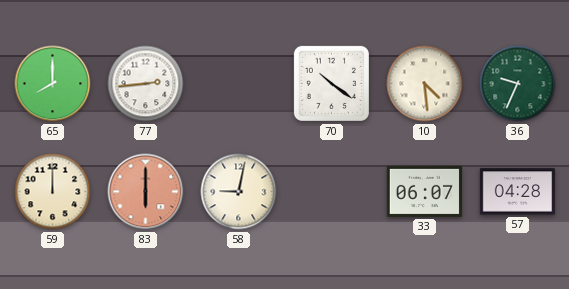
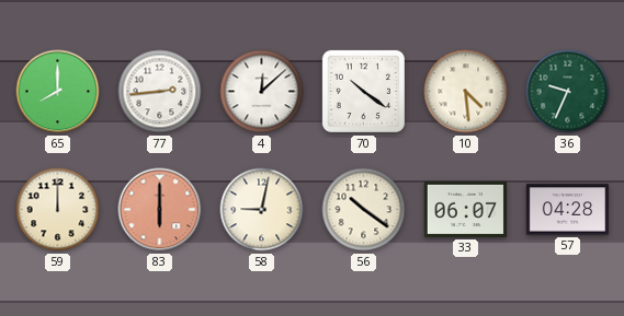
4: none -> 12:08 (262, 92)
56: none -> 10:21 (364, 210)
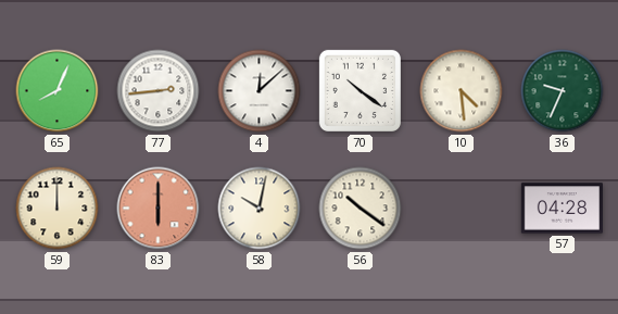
65: 8:00 -> 8:04 (58, 91)
58: 9:02 -> 10:02 (260, 209)
33: 06:07 -> none (465, 209)
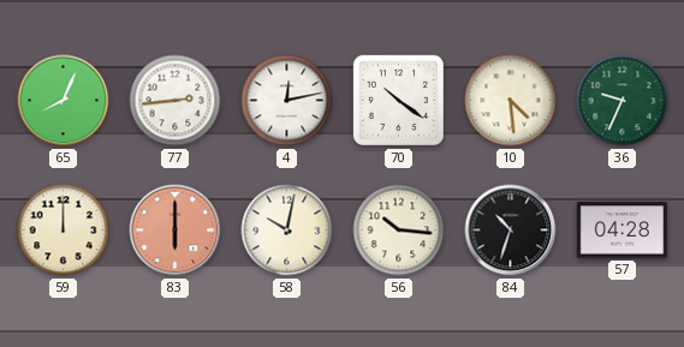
4: 12:08 -> 12:13 (287, 101)
56: 10:21 -> 10:16 (399, 231)
84: none -> 10:33 (511, 231)
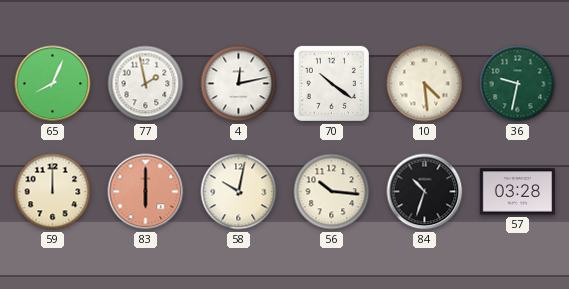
77: 2:44 -> 1:58 (146, 84)
36: 9:34 -> 9:32 (518, 84)
57: 04:28 -> 03:28 (517, 192)
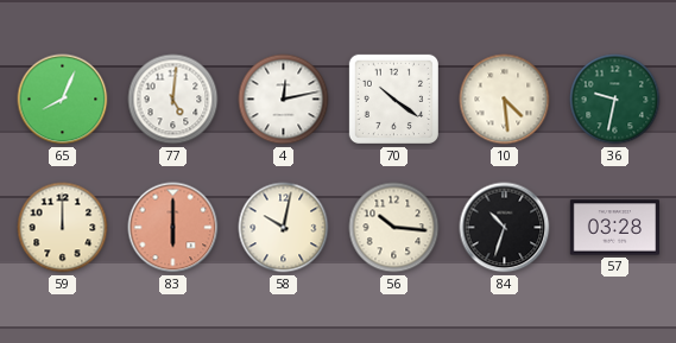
77: 1:58 -> 5:01 (173, 100)
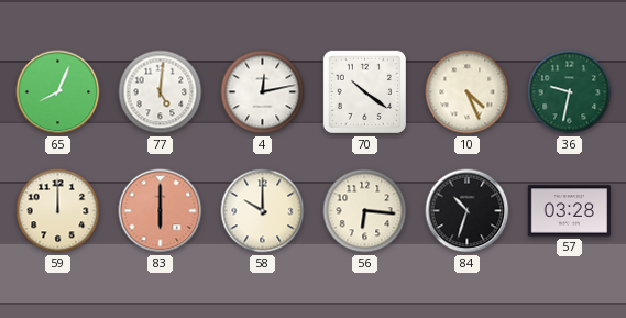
10: 4:29 -> 4:26 (468, 92)
58: 10:02 -> 10:00 (263, 211)
56: 10:16 -> 6:16 (365, 211)
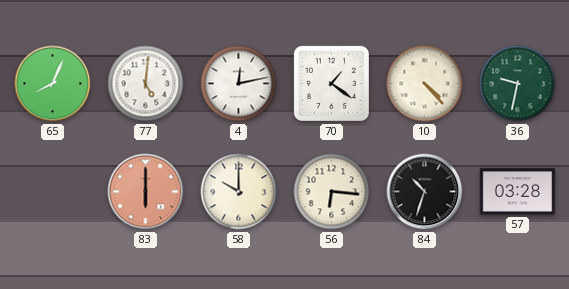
70: 10:21 -> 1:21 (331, 83)
10: 4:26 -> 4:23 (425, 84)
59: 12:00 -> none (58, 211)
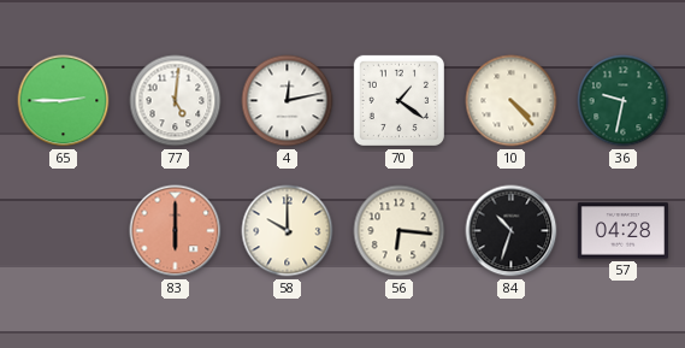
65: 8:04 -> 2:45 (64, 101)
57: 03:28 -> 04:28 (622, 231)
